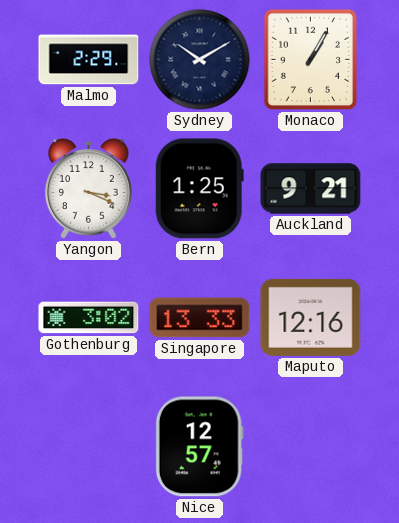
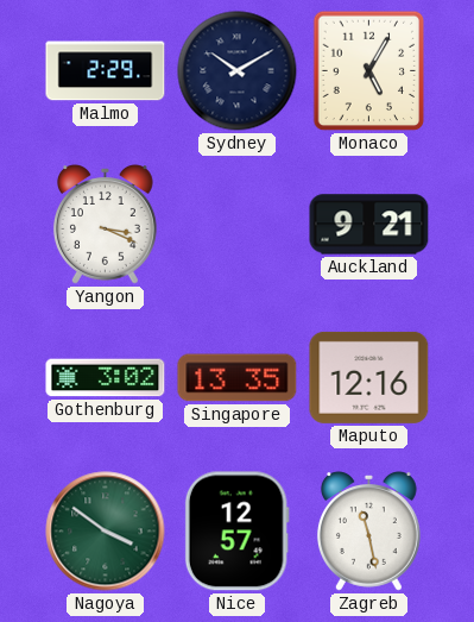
Monaco: 1:05 -> 5:05 (369, 71)
Bern: 1:25 -> none (199, 189)
Singapore: 13:33 -> 13:35 (238, 378)
Nagoya: none -> 3:51 (106, 532)
Zagreb: none -> 11:28 (368, 532)
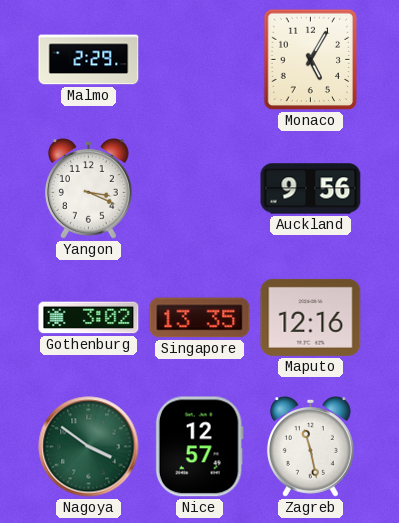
Sydney: 10:10 -> none (238, 71)
Auckland: 9:21 -> 9:56 (311, 189)
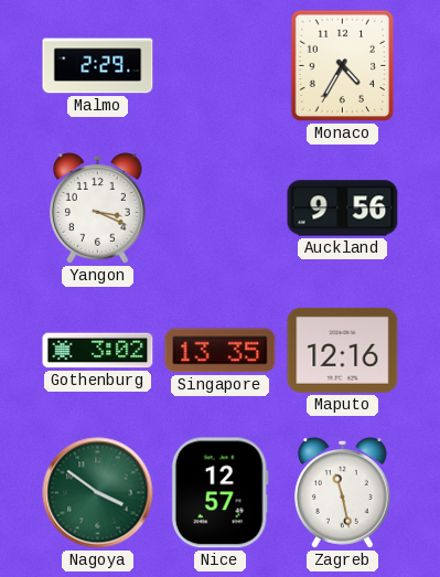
Monaco: 5:05 -> 4:35 (343, 66)
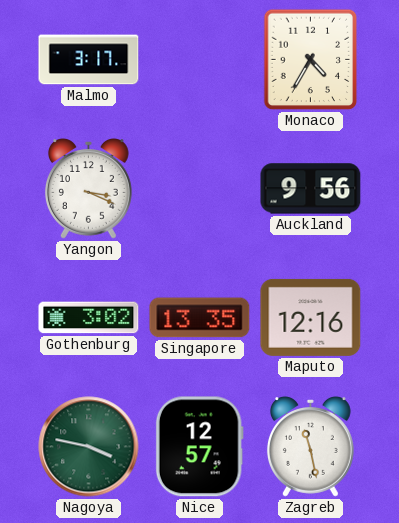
Malmo: 2:29 -> 3:17 (89, 60)
Nagoya: 3:51 -> 3:47 (89, 447)
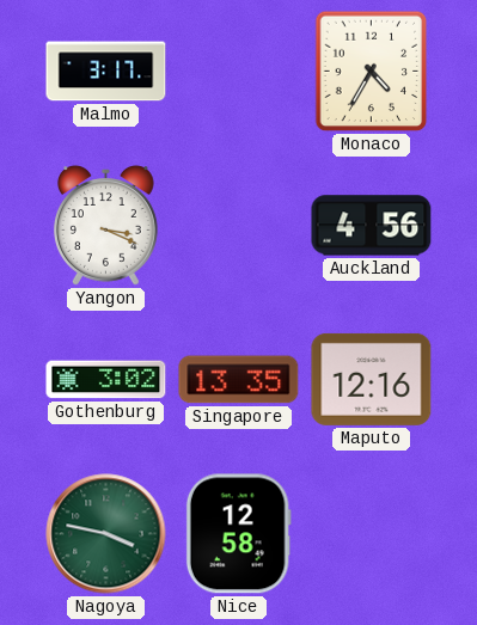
Auckland: 9:56 -> 4:56 (372, 226)
Nice: 12:57 -> 12:58 (238, 534)
Zagreb: 11:28 -> none (310, 447)
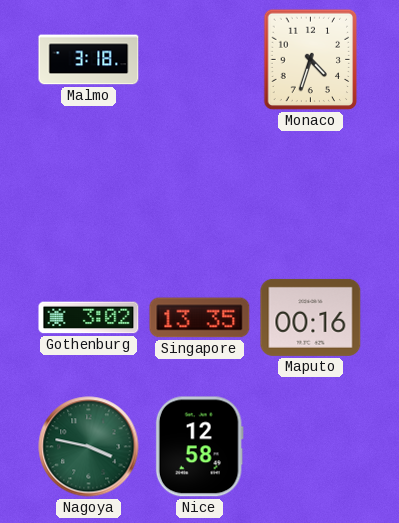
Malmo: 3:17 -> 3:18 (89, 60)
Monaco: 4:35 -> 4:33 (311, 60)
Yangon: 3:19 -> none (105, 226)
Auckland: 4:56 -> none (372, 226)
Maputo: 12:16 -> 00:16 (311, 317)
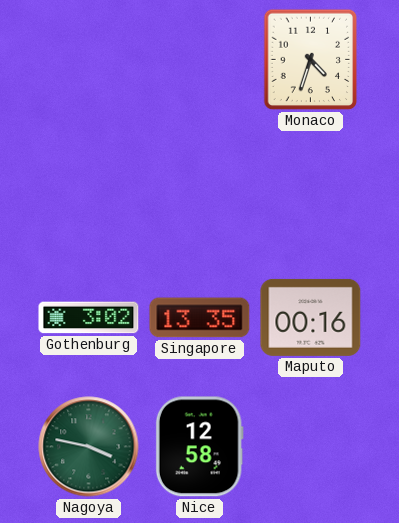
Malmo: 3:18 -> none (89, 60)
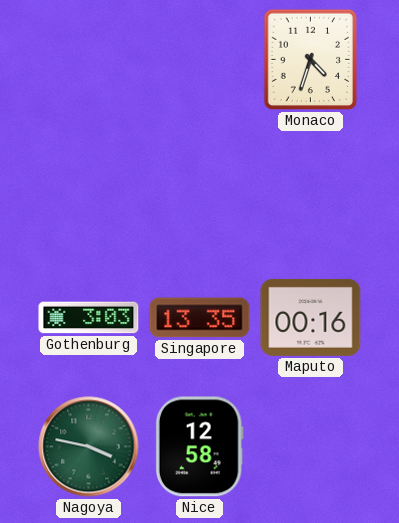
Gothenburg: 3:02 -> 3:03 (89, 318)
